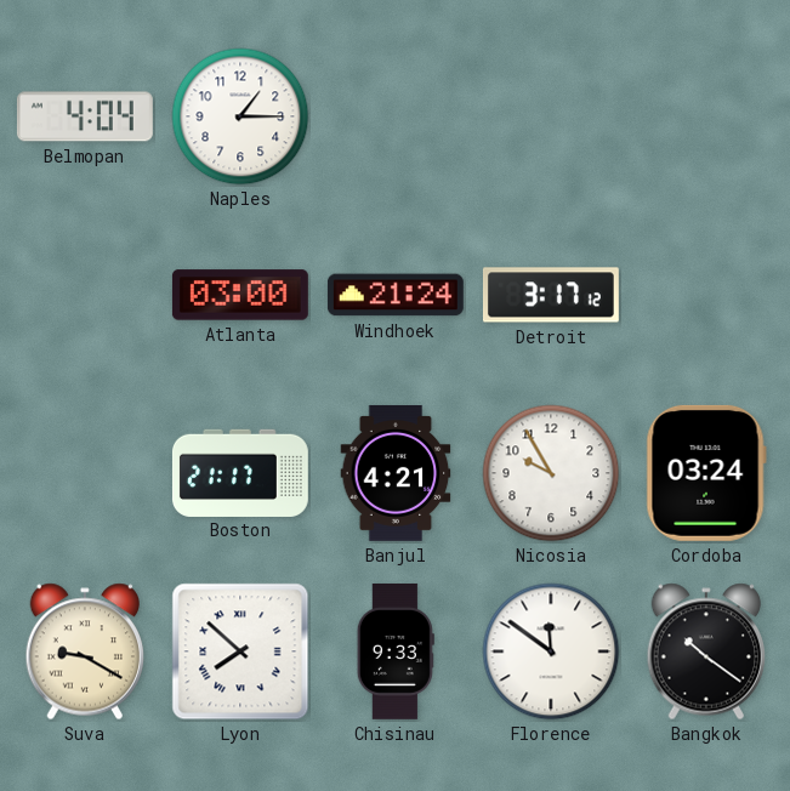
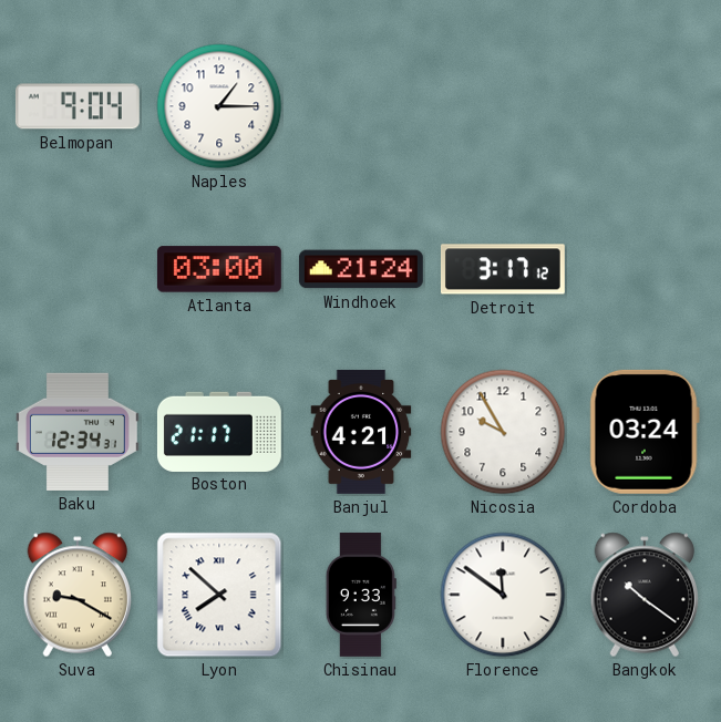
Belmopan: 4:04 -> 9:04 (78, 106)
Baku: none -> 12:34 (78, 432)
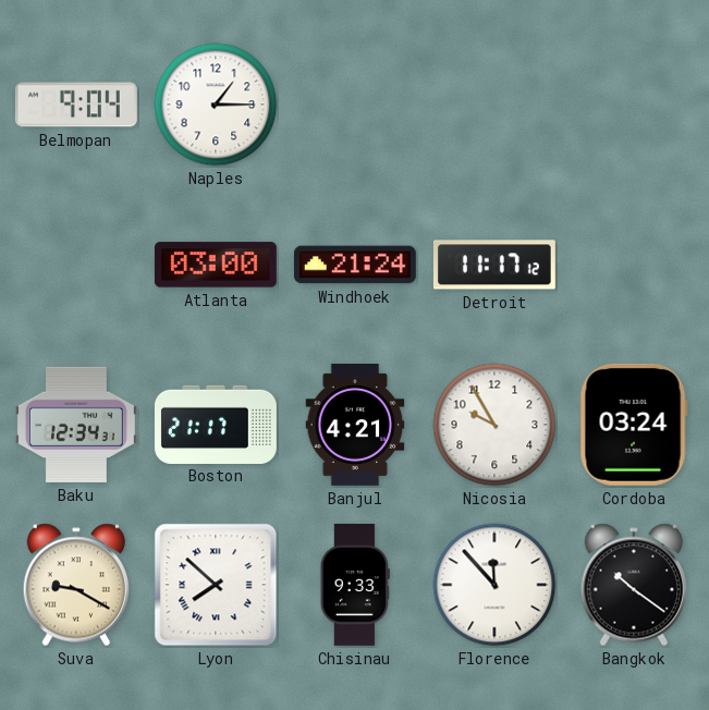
Detroit: 3:17 -> 11:17 (494, 265)
Florence: 11:51 -> 11:53 (494, 585)
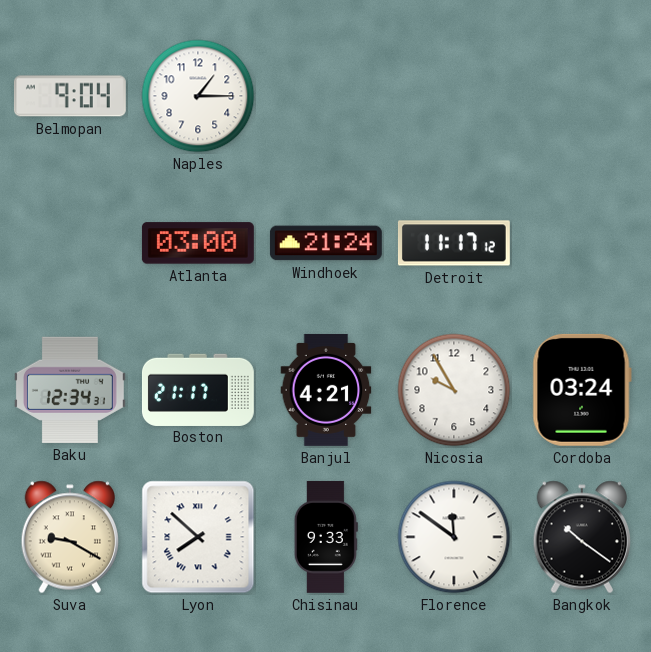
Florence: 11:53 -> 11:51 (454, 537)
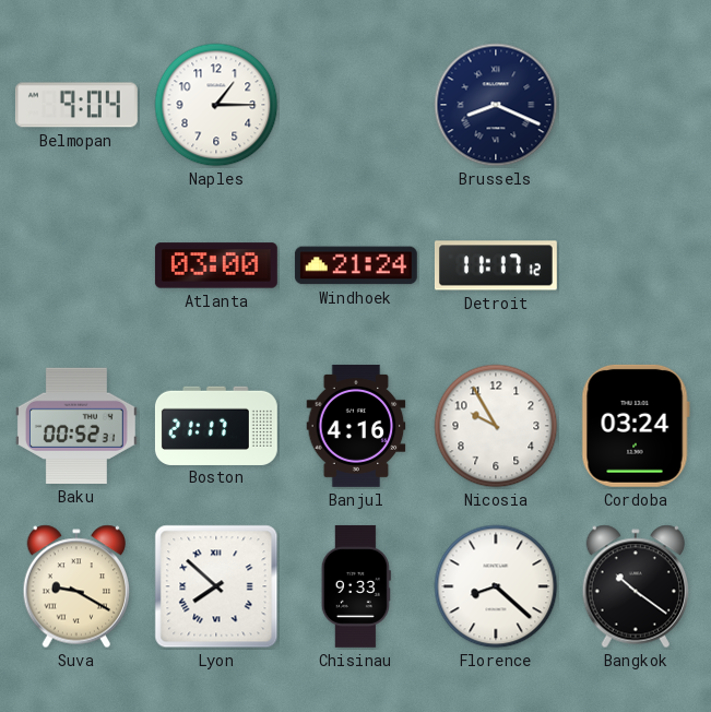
Brussels: none -> 8:19 (496, 105)
Baku: 12:34 -> 00:52 (76, 426)
Banjul: 4:21 -> 4:16 (356, 426)
Florence: 11:51 -> 8:22 (496, 586)
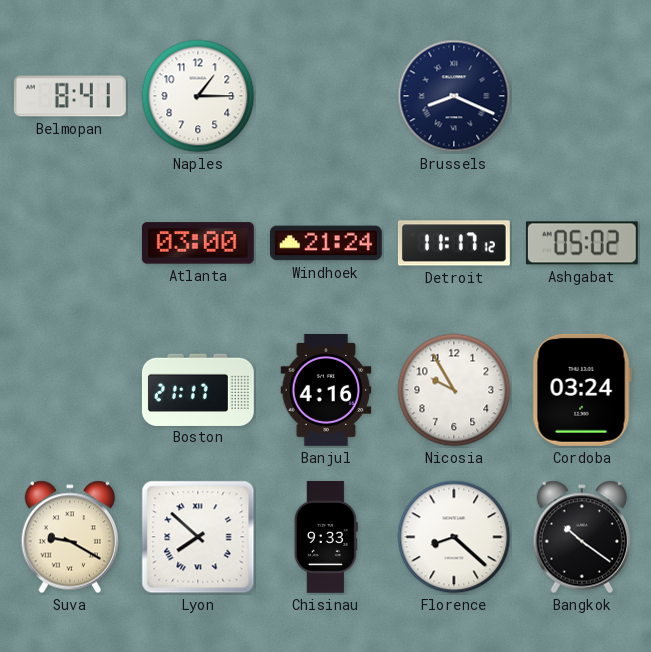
Belmopan: 9:04 -> 8:41 (70, 96)
Ashgabat: none -> 05:02 (582, 243)
Baku: 00:52 -> none (76, 426)
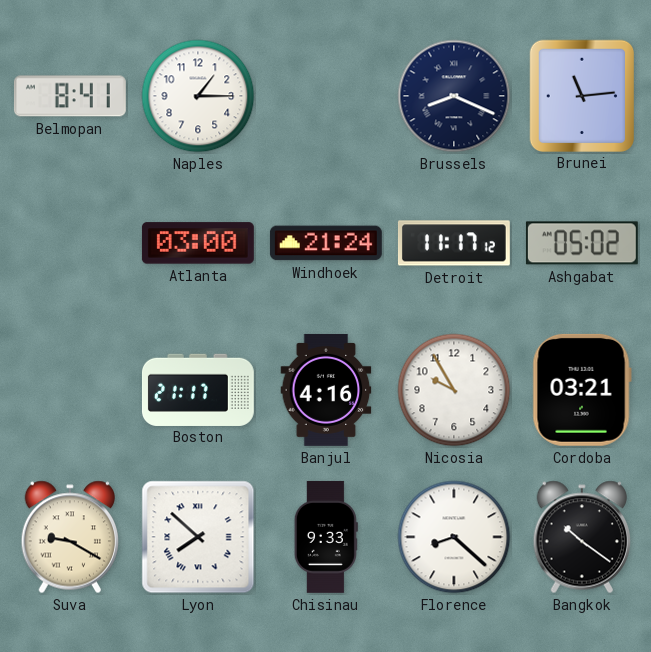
Brunei: none -> 11:14 (581, 95)
Cordoba: 03:24 -> 03:21 (582, 390)
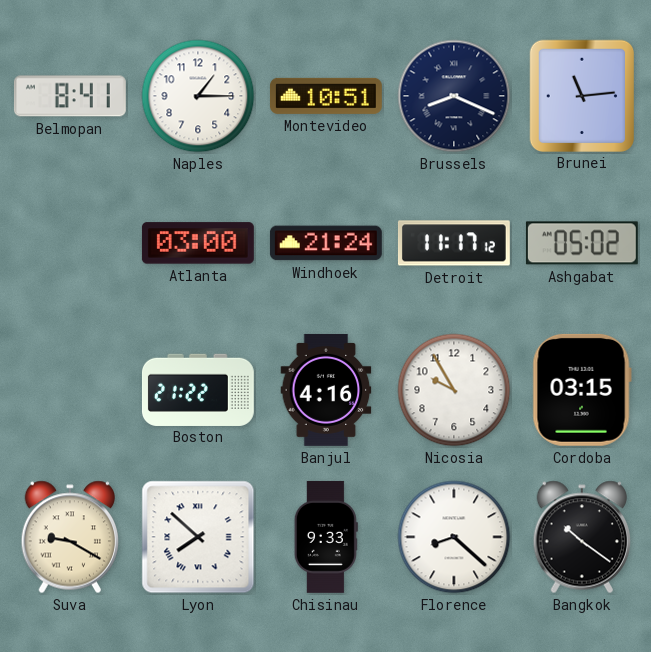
Montevideo: none -> 10:51 (326, 96)
Boston: 21:17 -> 21:22 (198, 389)
Cordoba: 03:21 -> 03:15 (582, 390)
